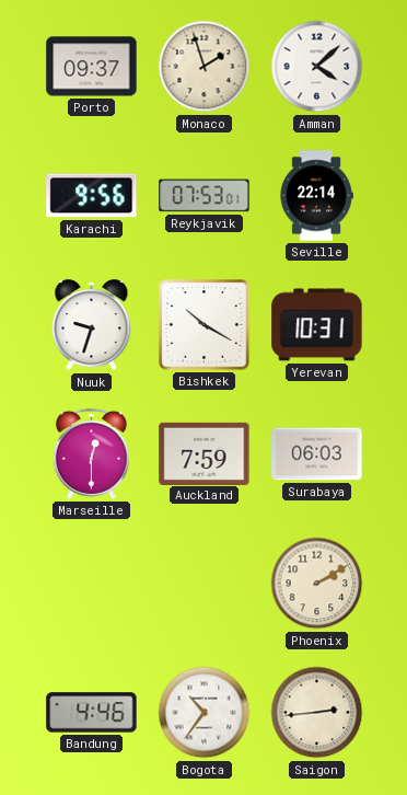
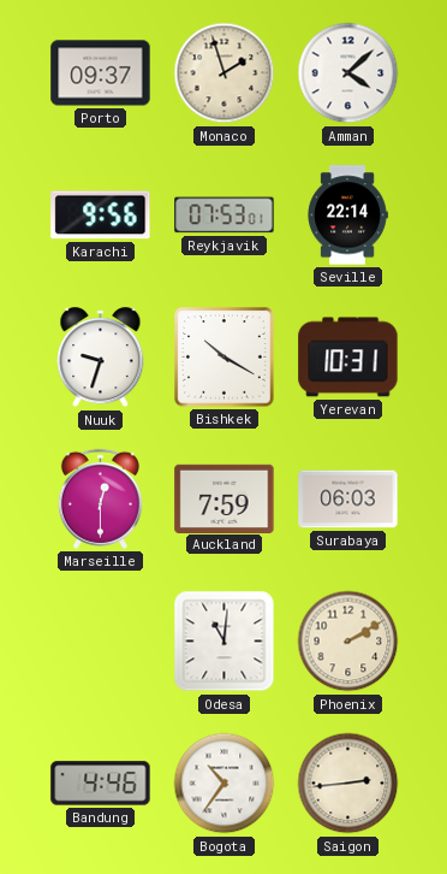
Odesa: none -> 11:01 (225, 642)
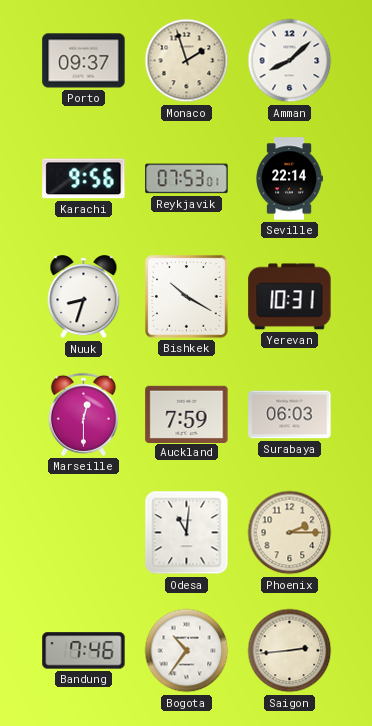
Amman: 4:08 -> 8:08 (290, 61)
Nuuk: 9:33 -> 8:33 (84, 297)
Phoenix: 2:10 -> 2:15 (290, 533)
Bandung: 4:46 -> 7:46 (84, 651)
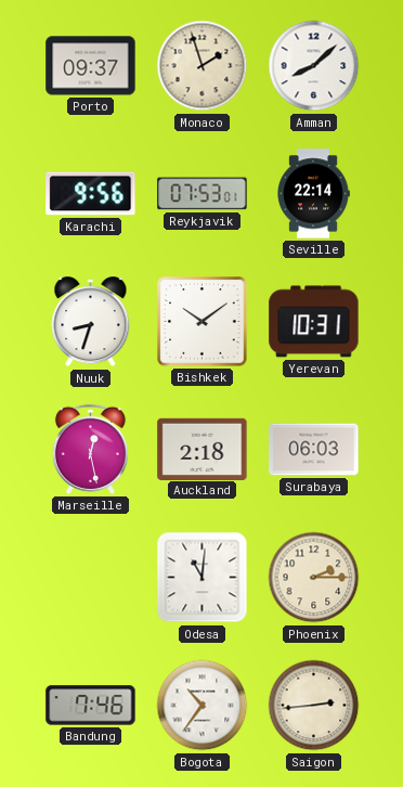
Bishkek: 10:20 -> 10:09 (203, 322)
Marseille: 12:30 -> 12:28 (90, 449)
Auckland: 7:59 -> 2:18 (203, 449)
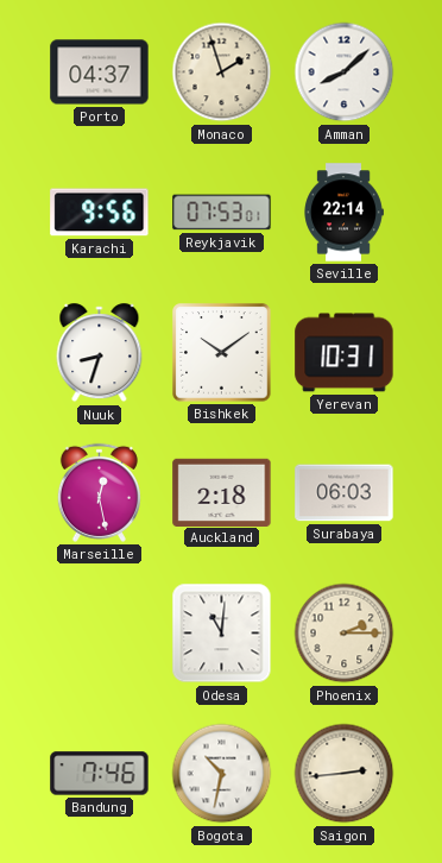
Porto: 09:37 -> 04:37 (100, 73)
Bogota: 10:36 -> 10:32 (222, 774)
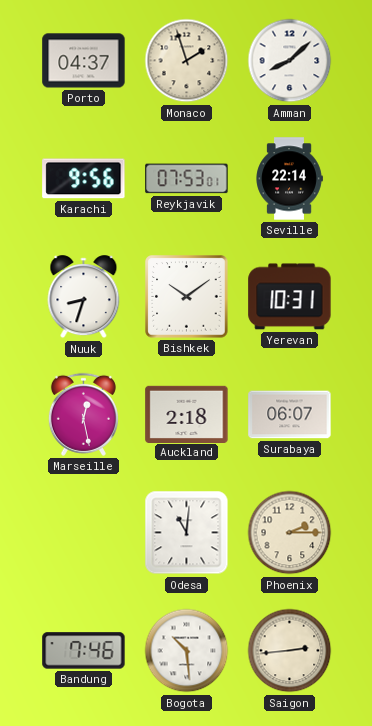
Surabaya: 06:03 -> 06:07 (290, 415)
Bogota: 10:32 -> 10:29 (187, 651)
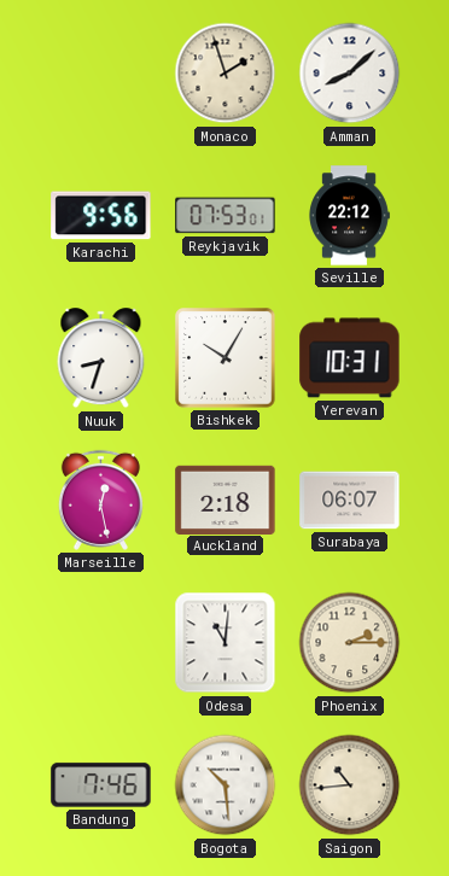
Porto: 04:37 -> none (84, 61)
Seville: 22:14 -> 22:12 (349, 216)
Bishkek: 10:09 -> 10:05 (226, 358)
Saigon: 2:44 -> 10:44 (350, 786)
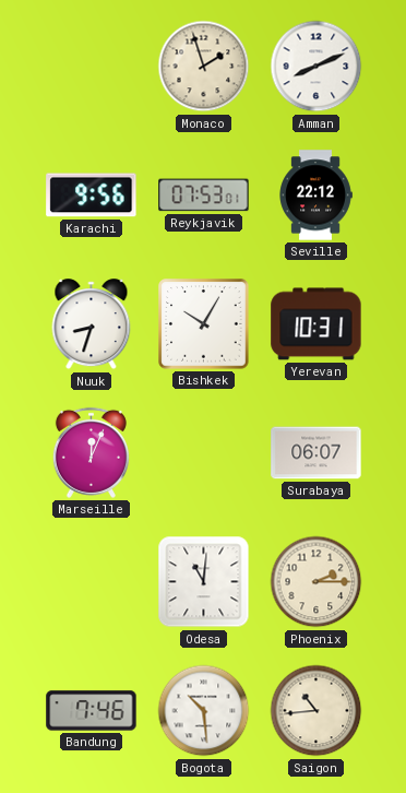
Amman: 8:08 -> 8:11 (317, 67)
Marseille: 12:28 -> 12:04 (91, 452)
Auckland: 2:18 -> none (226, 500)
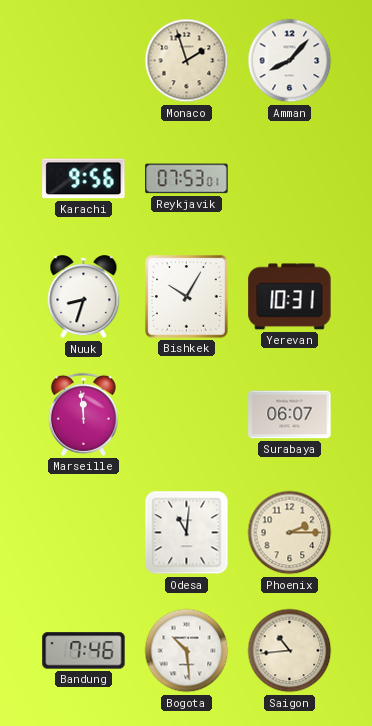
Amman: 8:11 -> 8:07 (290, 61)
Seville: 22:12 -> none (315, 196)
Marseille: 12:04 -> 11:59 (83, 414)
